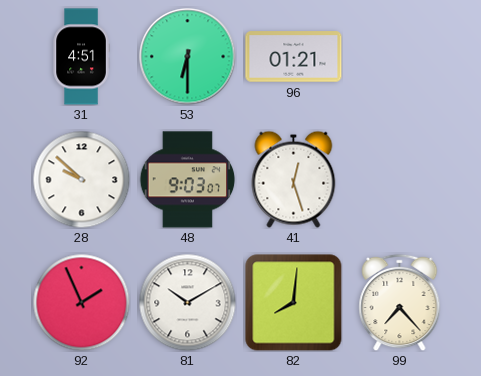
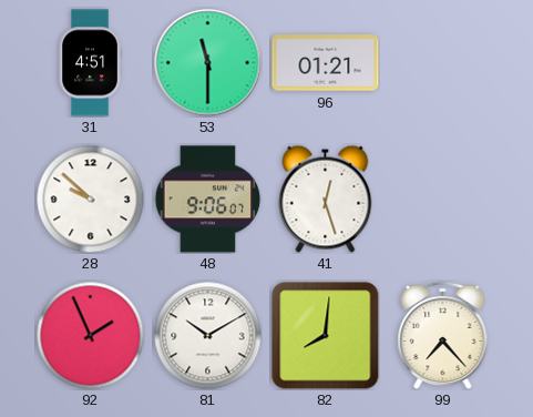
53: 6:30 -> 11:30 (208, 63)
48: 9:03 -> 9:06 (208, 200)
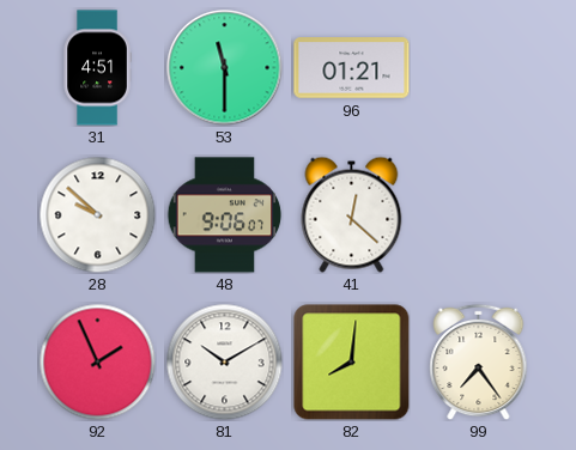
41: 12:27 -> 12:22 (352, 214)
99: 7:23 -> 7:24 (479, 361)
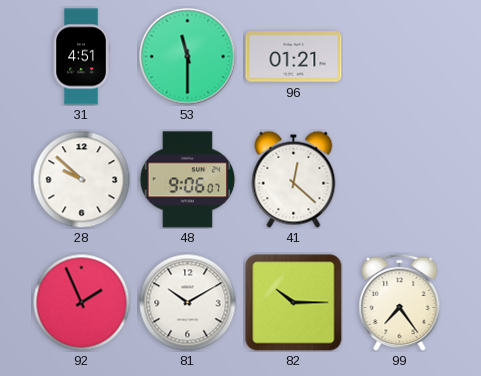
82: 8:01 -> 10:15 (294, 303)
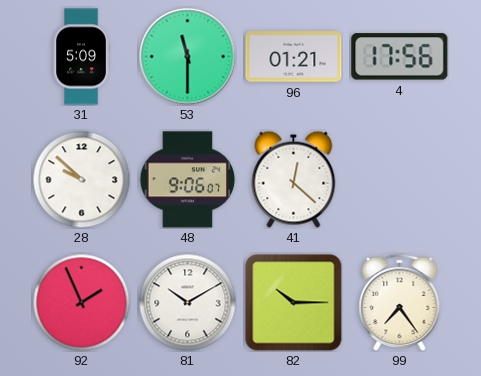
31: 4:51 -> 5:09 (81, 57)
4: none -> 17:56 (400, 57)
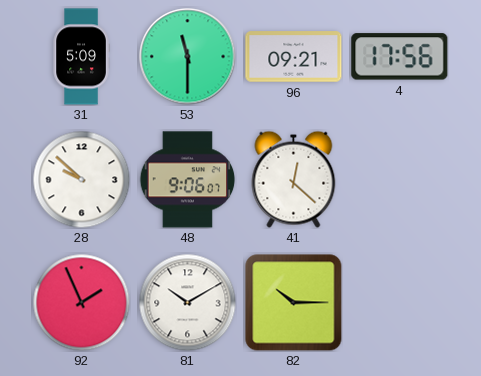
96: 01:21 -> 09:21 (294, 57)
99: 7:24 -> none (400, 302)
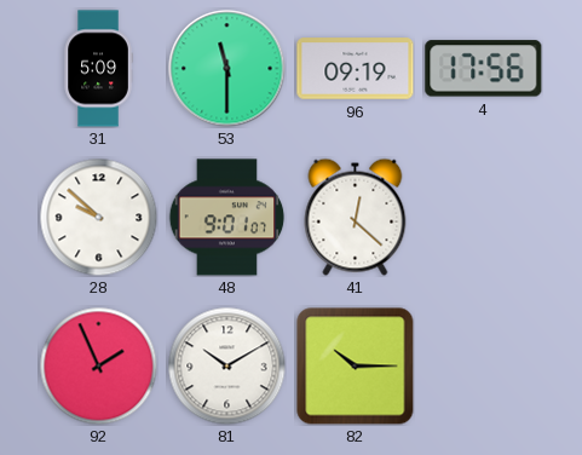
96: 09:21 -> 09:19 (356, 69)
48: 9:06 -> 9:01 (227, 218)
